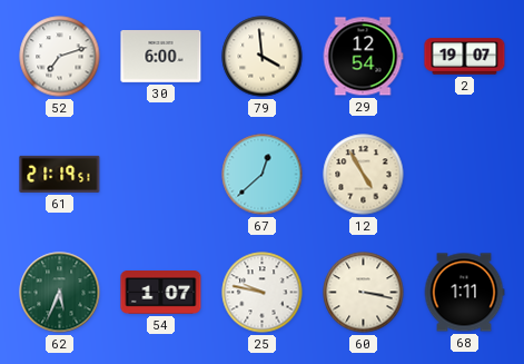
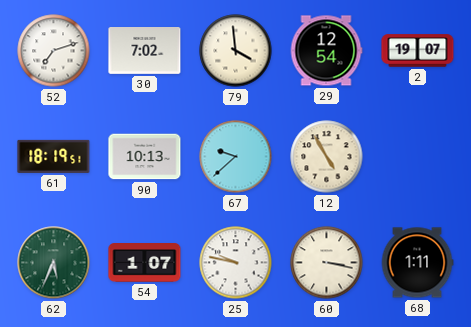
30: 6:00 -> 7:02 (145, 51)
61: 21:19 -> 18:19 (54, 156)
90: none -> 10:13 (145, 157)
67: 12:38 -> 9:38 (236, 157)
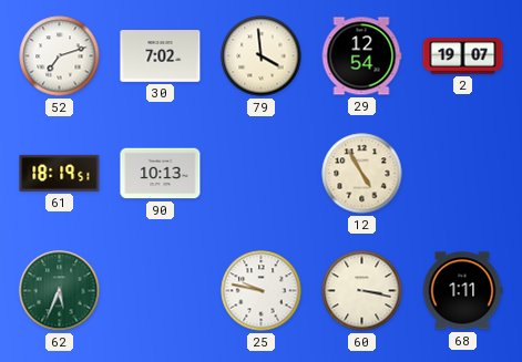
67: 9:38 -> none (236, 157)
54: 1:07 -> none (145, 263)
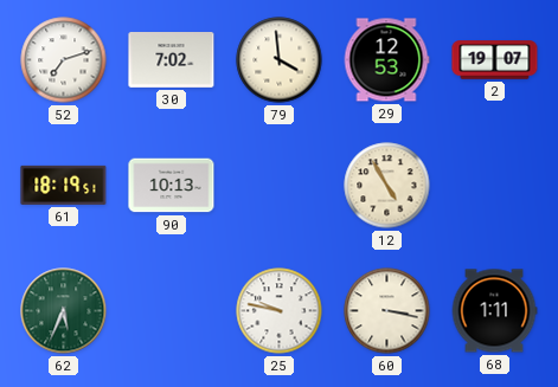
29: 12:54 -> 12:53 (386, 60)
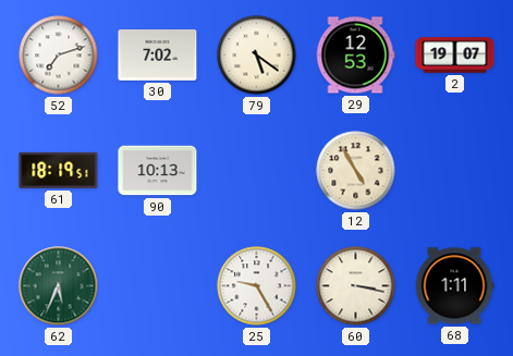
79: 3:59 -> 5:21 (257, 56)
25: 9:47 -> 9:25 (257, 286)
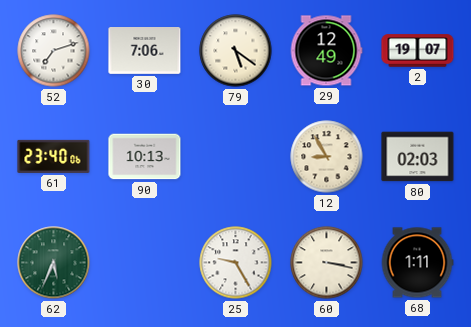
30: 7:02 -> 7:06 (145, 51)
29: 12:53 -> 12:49 (326, 51)
61: 18:19 -> 23:40 (54, 156)
12: 4:55 -> 8:55 (327, 157)
80: none -> 02:03 (418, 157)
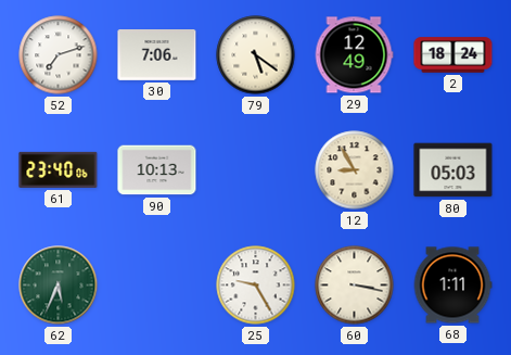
2: 19:07 -> 18:24 (453, 55)
80: 02:03 -> 05:03 (453, 170)
